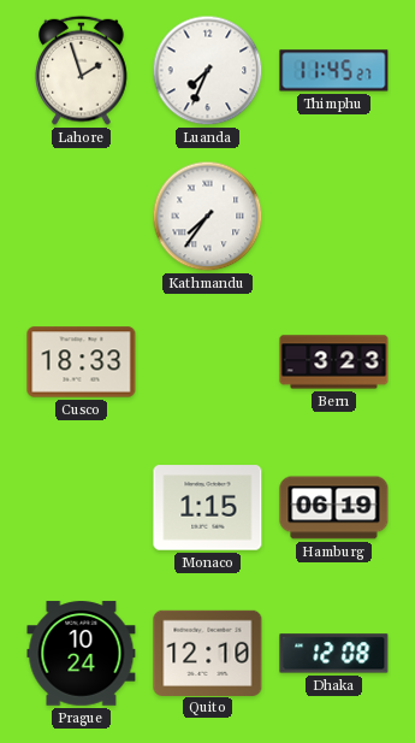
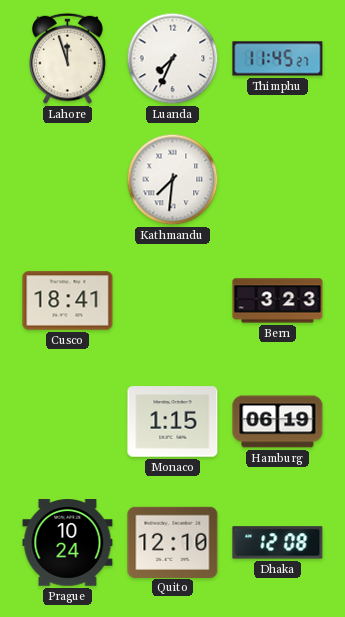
Lahore: 1:57 -> 11:57 (68, 58)
Kathmandu: 7:36 -> 7:31 (173, 180)
Cusco: 18:33 -> 18:41 (68, 301)
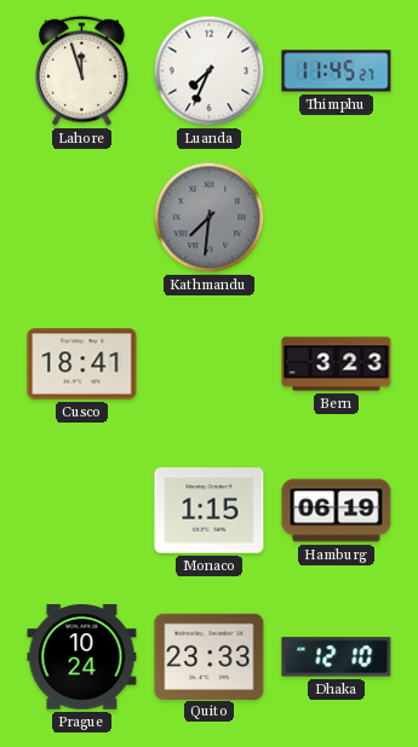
Kathmandu dial: white -> grey (210, 218)
Quito: 12:10 -> 23:33 (210, 656)
Dhaka: 12:08 -> 12:10 (337, 657)
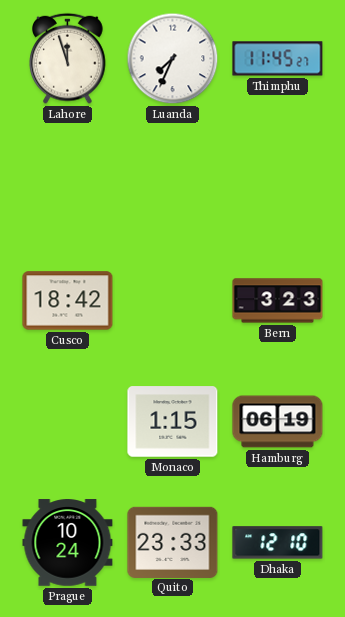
Kathmandu: 7:31 -> none (210, 218)
Cusco: 18:41 -> 18:42 (68, 301)
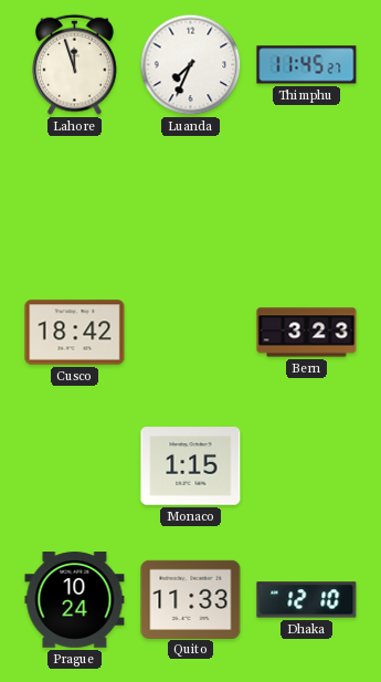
Hamburg: 06:19 -> none (278, 422)
Quito: 23:33 -> 11:33 (191, 599)
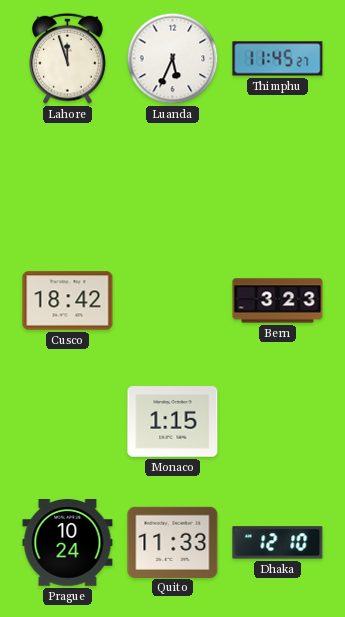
Luanda: 7:34 -> 5:34 (173, 59)
